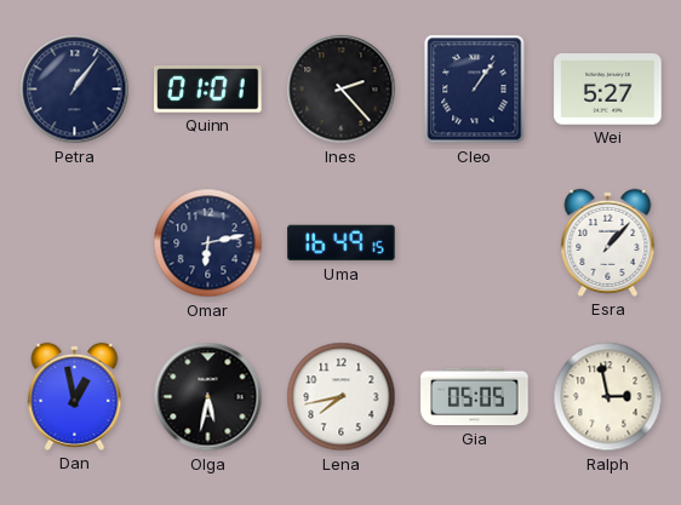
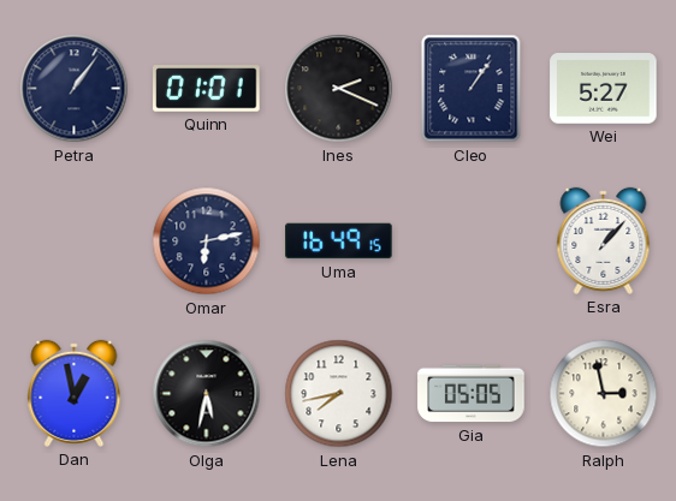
Ines: 2:23 -> 2:19 (339, 89)
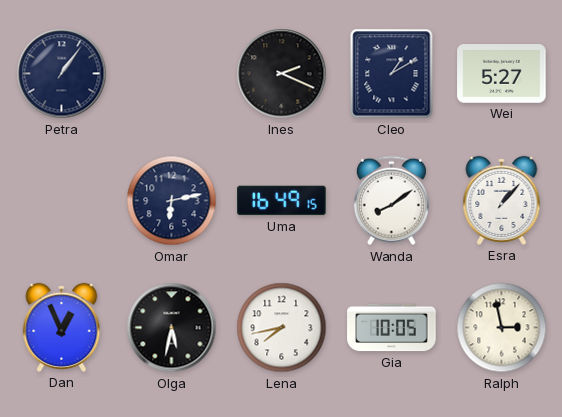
Quinn: 01:01 -> none (207, 89)
Cleo: 1:06 -> 1:10 (392, 74)
Wanda: none -> 8:09 (391, 201)
Dan: 12:58 -> 12:56 (62, 327)
Gia: 05:05 -> 10:05 (392, 328)
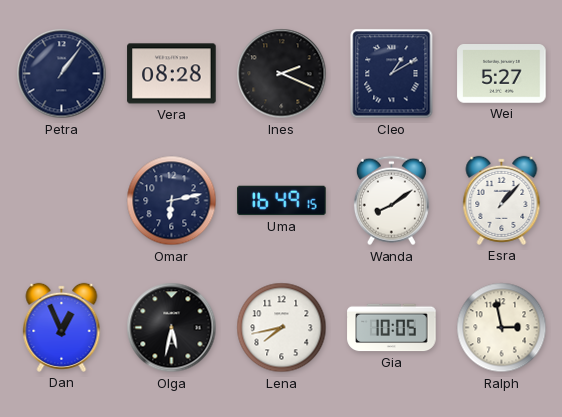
Vera: none -> 08:28 (172, 74)
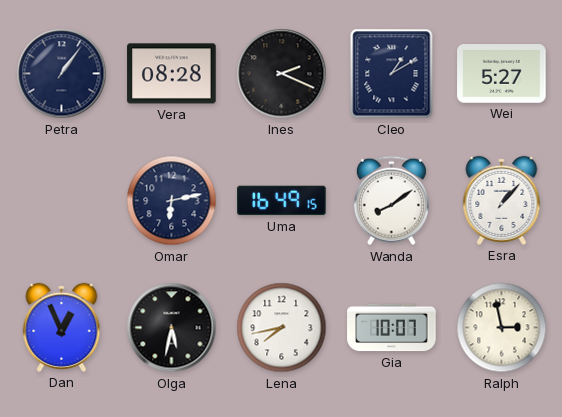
Gia: 10:05 -> 10:07 (392, 328)
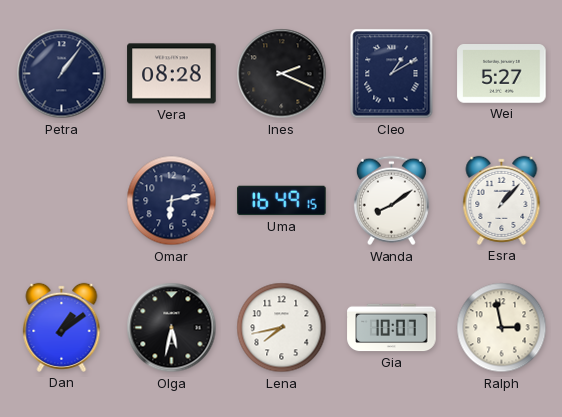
Dan: 12:56 -> 1:09 (62, 327)
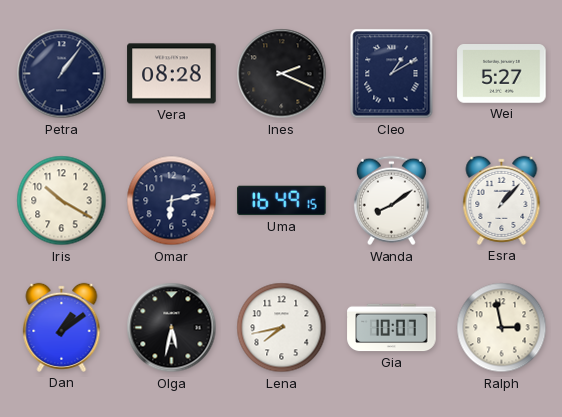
Iris: none -> 10:20 (62, 201)
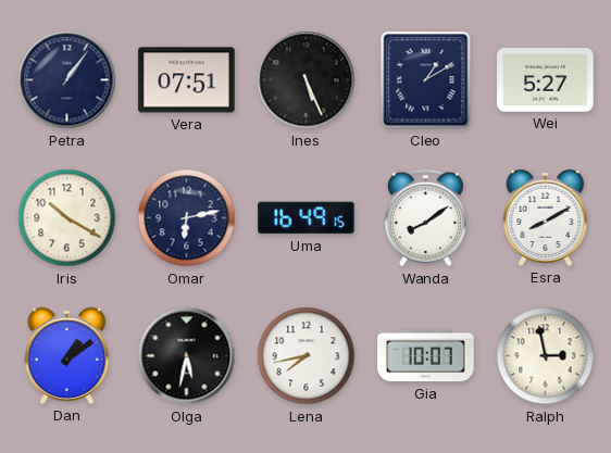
Vera: 08:28 -> 07:51 (187, 80)
Ines: 2:19 -> 5:26 (307, 80)
Esra: 1:07 -> 8:10 (546, 217)
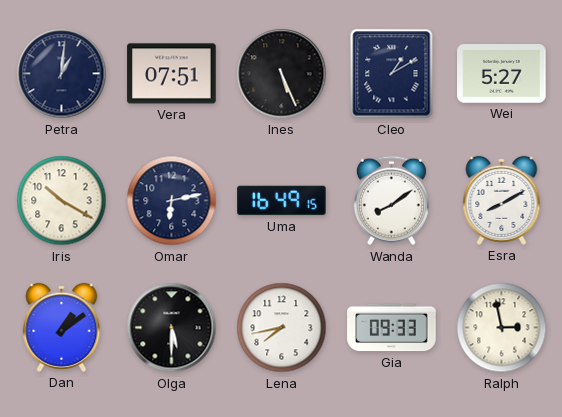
Petra: 1:06 -> 1:01 (62, 74)
Olga: 5:32 -> 5:30 (172, 328)
Gia: 10:07 -> 09:33 (392, 328)
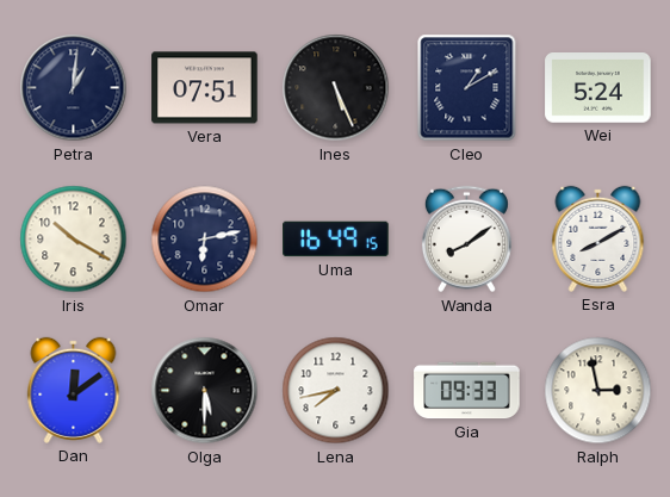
Wei: 5:27 -> 5:24 (598, 88)
Dan: 1:09 -> 12:09 (74, 390)
